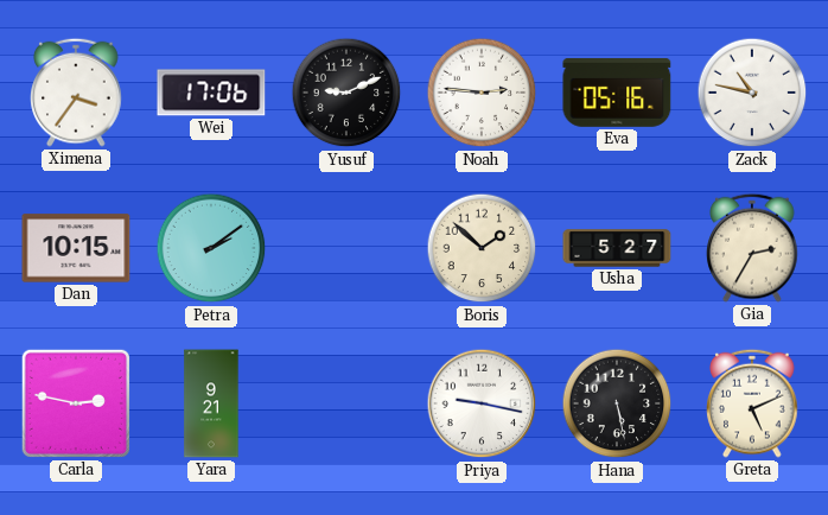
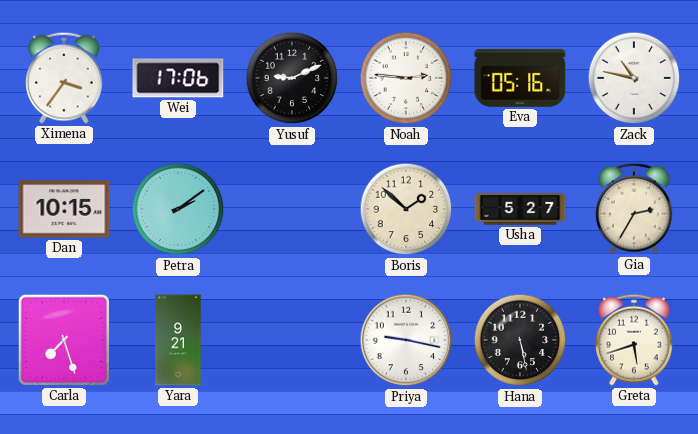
Carla: 2:47 -> 7:27 (64, 340)
Greta: 5:11 -> 5:42 (634, 340)
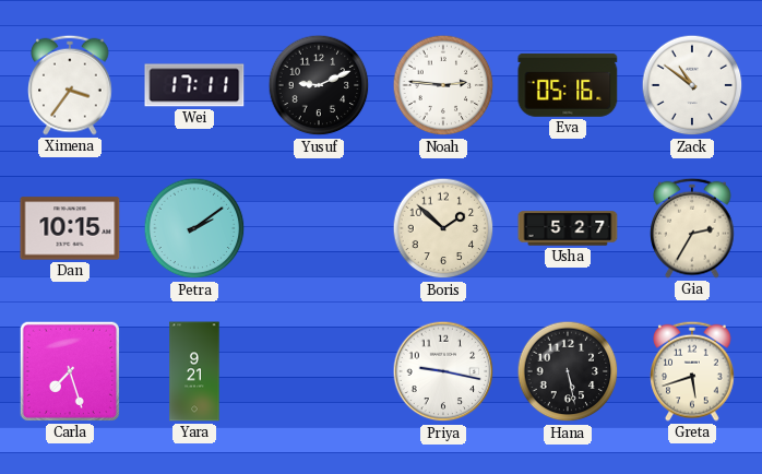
Wei: 17:06 -> 17:11 (194, 85)
Zack: 10:47 -> 10:51 (692, 85)
